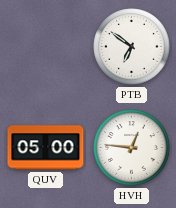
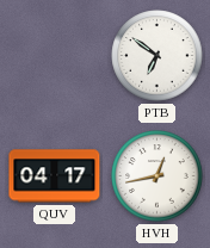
QUV: 05:00 -> 04:17 (55, 176)
HVH: 12:46 -> 12:43 (157, 176)
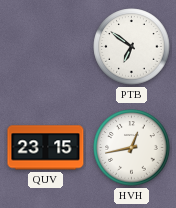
QUV: 04:17 -> 23:15 (46, 148)
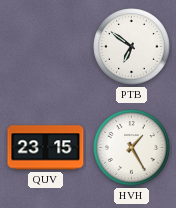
HVH: 12:43 -> 1:25 (132, 148)
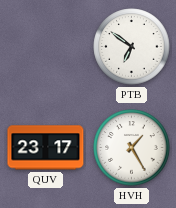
QUV: 23:15 -> 23:17 (46, 148)
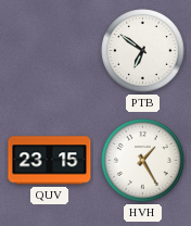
QUV: 23:17 -> 23:15 (50, 161)
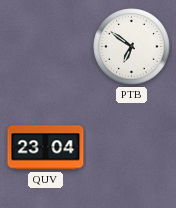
QUV: 23:15 -> 23:04 (46, 148)
HVH: 1:25 -> none (143, 161)
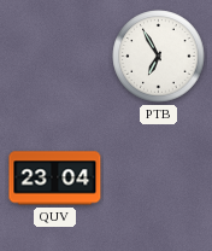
PTB: 6:51 -> 6:55 (159, 57)
